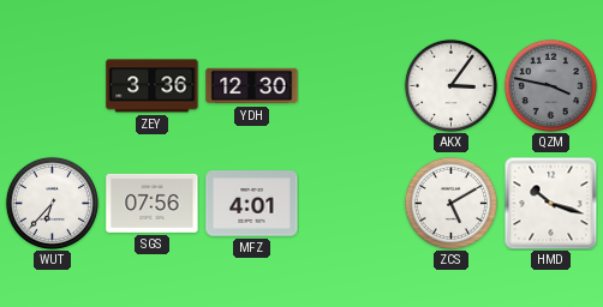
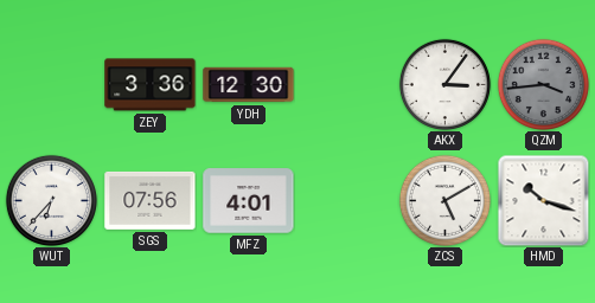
QZM: 3:47 -> 3:44 (543, 84)
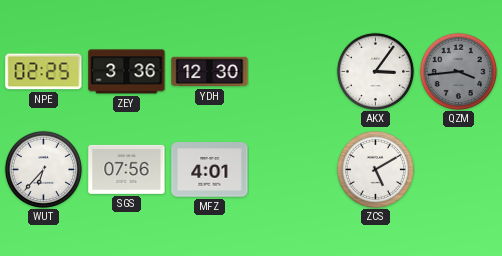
NPE: none -> 02:25 (44, 72)
HMD: 10:18 -> none (543, 200)
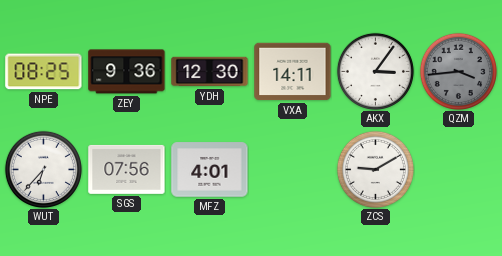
NPE: 02:25 -> 08:25 (44, 72)
ZEY: 3:36 -> 9:36 (127, 72)
VXA: none -> 14:11 (293, 72)
ZCS: 5:10 -> 9:10 (375, 169)
